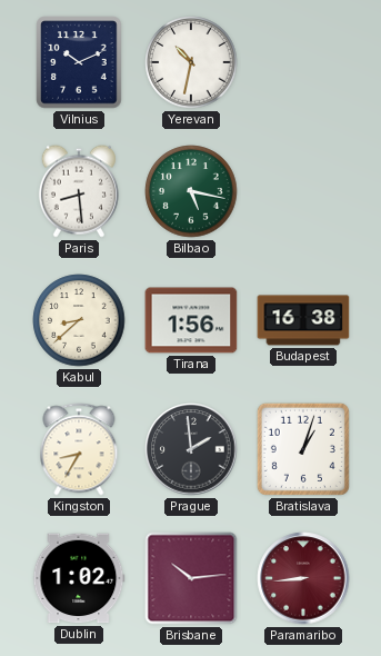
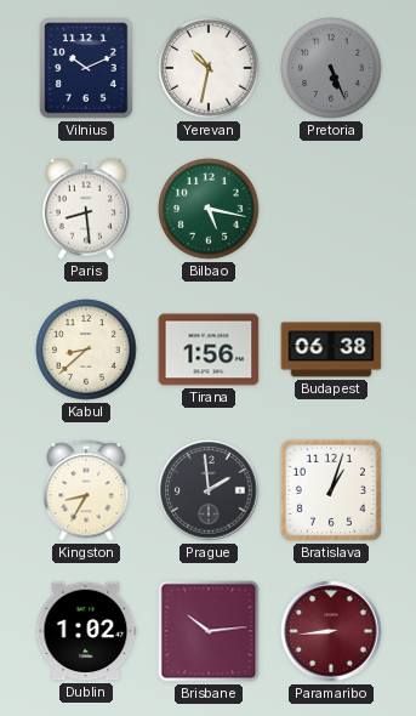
Pretoria: none -> 5:26 (331, 68)
Budapest: 16:38 -> 06:38 (331, 350)
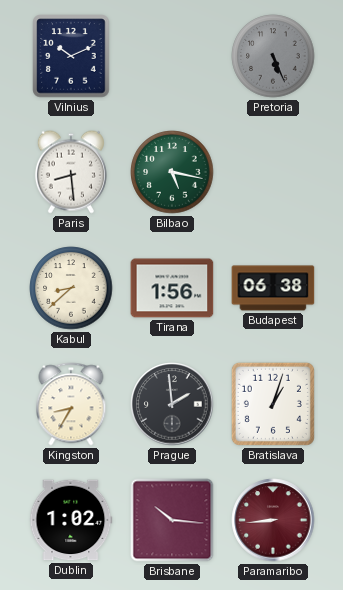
Yerevan: 10:32 -> none (209, 68)
Brisbane: 10:14 -> 10:16 (172, 520)
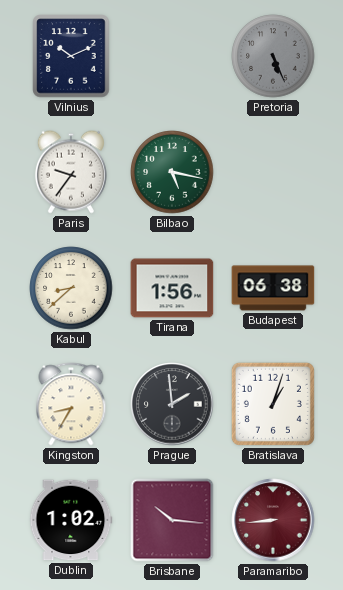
Paris: 8:29 -> 9:36 (71, 172)
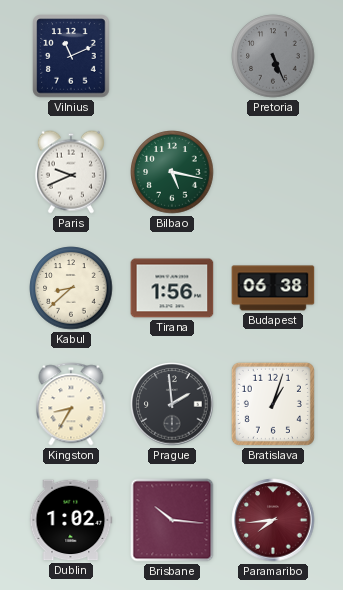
Vilnius: 10:11 -> 11:11 (71, 56)
Paris: 9:36 -> 9:41 (71, 172)
Paramaribo: 8:44 -> 7:44 (273, 520)
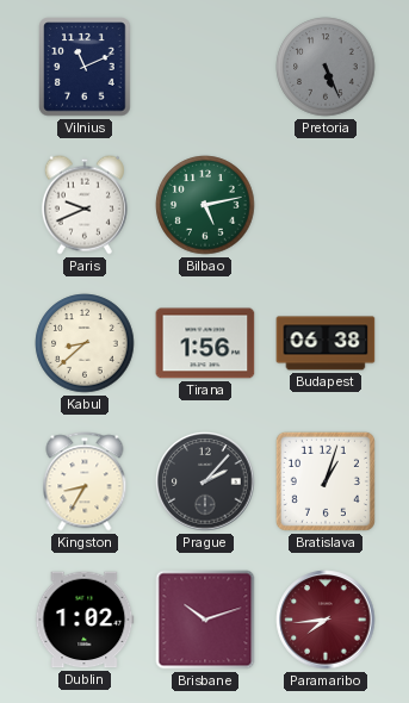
Bilbao: 5:17 -> 5:13 (205, 205)
Prague: 1:59 -> 2:07 (205, 481)
Brisbane: 10:16 -> 10:12 (205, 620)
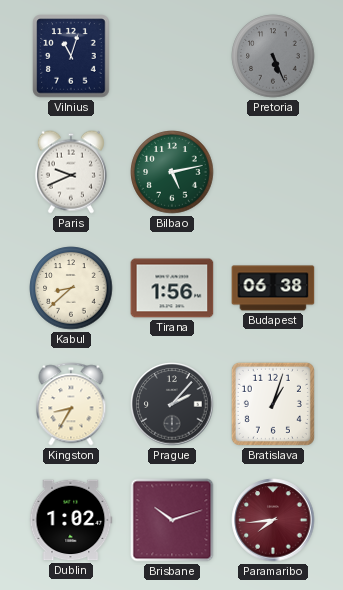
Vilnius: 11:11 -> 11:03 (71, 56)
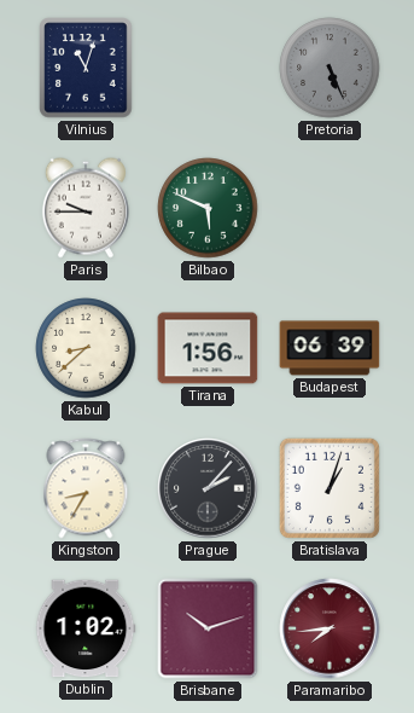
Paris: 9:41 -> 9:45 (86, 208)
Bilbao: 5:13 -> 5:49 (208, 208)
Budapest: 06:38 -> 06:39 (330, 348)
